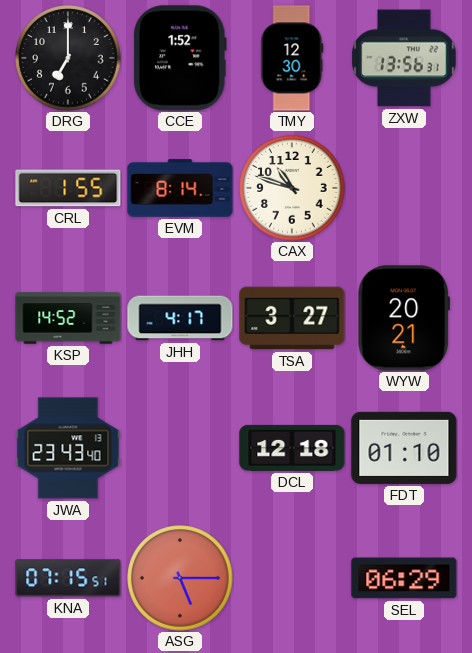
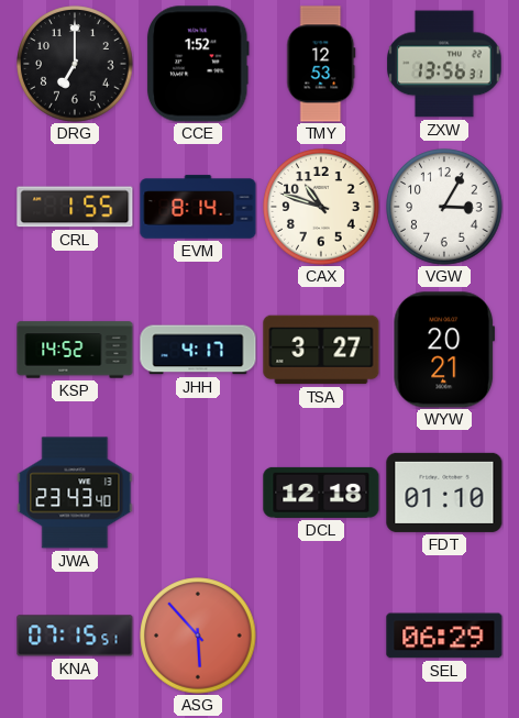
TMY: 12:30 -> 12:53 (321, 64)
VGW: none -> 3:05 (444, 207)
ASG: 5:15 -> 5:53 (198, 636)
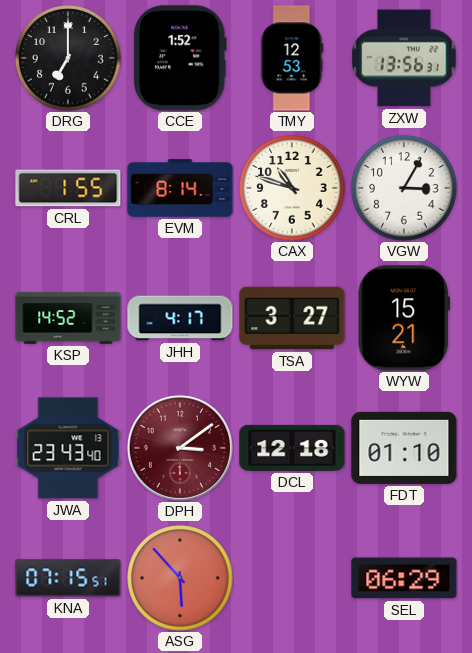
WYW: 20:21 -> 15:21 (404, 318)
DPH: none -> 3:09 (180, 448)
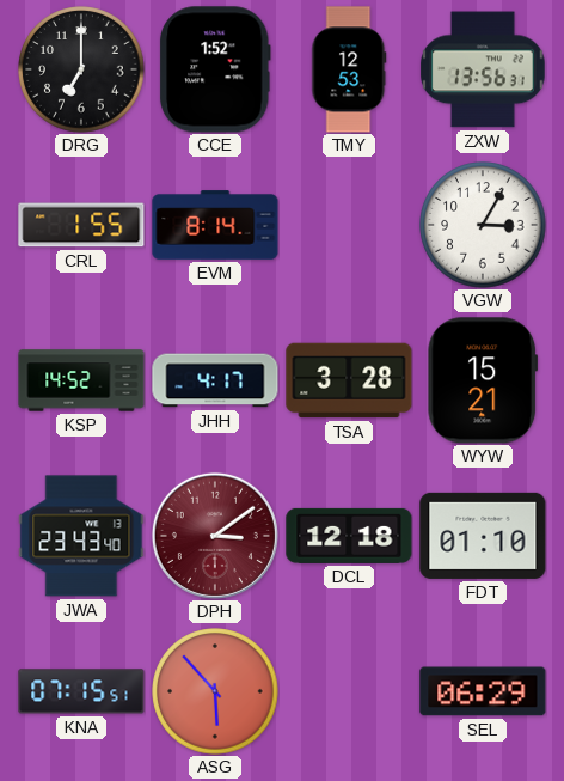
CAX: 10:48 -> none (292, 188)
TSA: 3:27 -> 3:28 (349, 380)
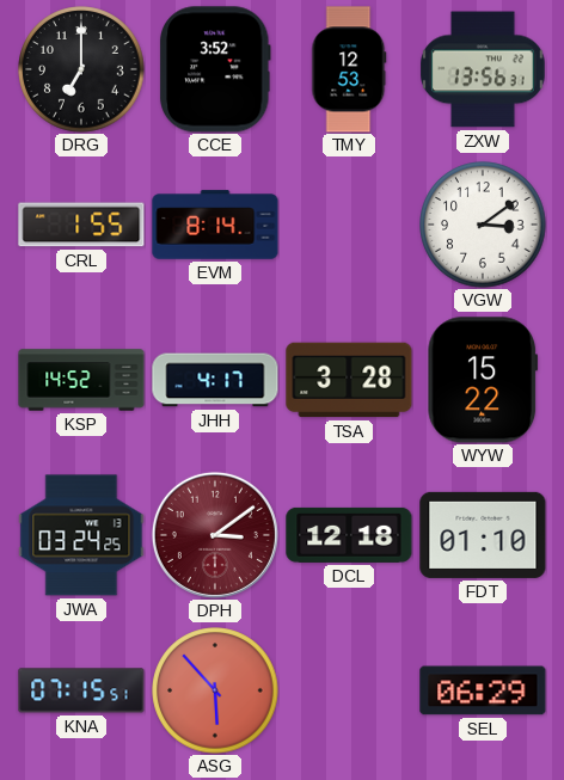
CCE: 1:52 -> 3:52 (215, 69)
VGW: 3:05 -> 3:09 (483, 225)
WYW: 15:21 -> 15:22 (483, 380)
JWA: 23:43 -> 03:24 (81, 535)
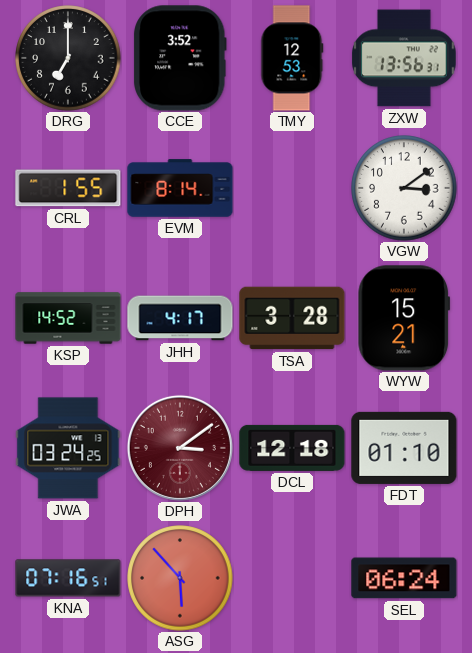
WYW: 15:22 -> 15:21 (404, 318)
KNA: 07:15 -> 07:16 (68, 578)
SEL: 06:29 -> 06:24 (404, 578)
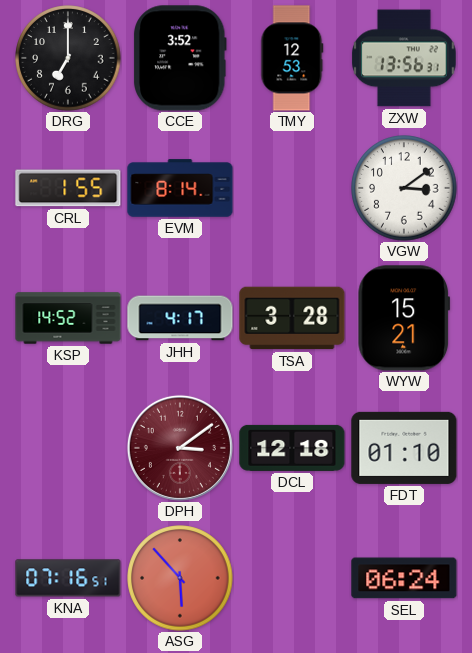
JWA: 03:24 -> none (68, 448)
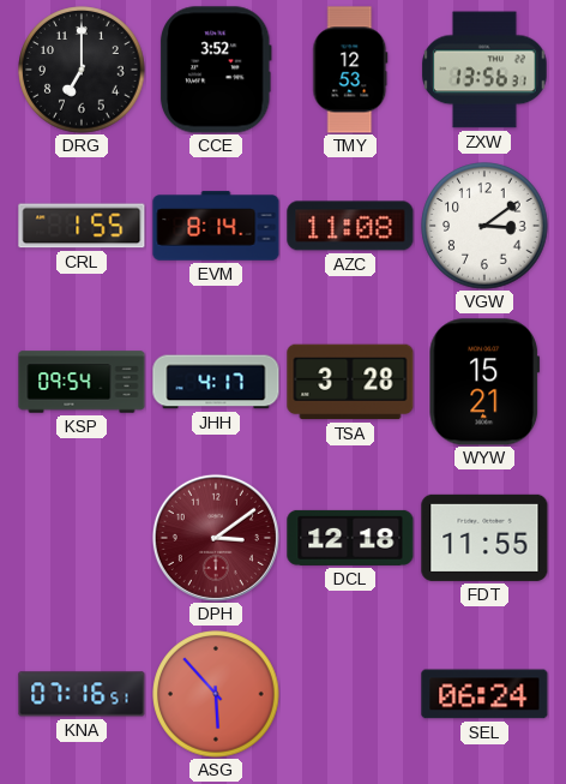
AZC: none -> 11:08 (350, 226)
KSP: 14:52 -> 09:54 (82, 382)
FDT: 01:10 -> 11:55 (484, 538)
